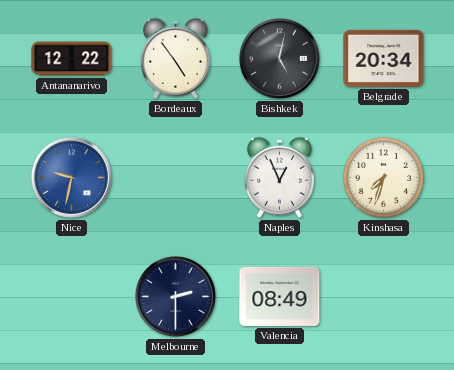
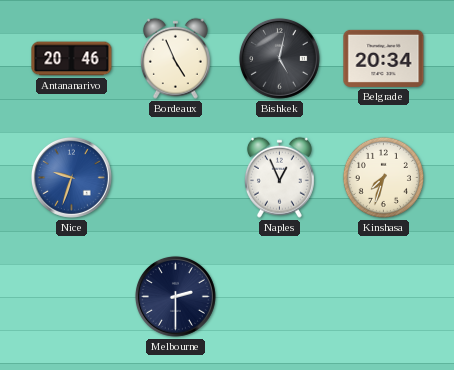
Antananarivo: 12:22 -> 20:46 (72, 59)
Bordeaux: 4:54 -> 4:56 (175, 58)
Nice: 9:32 -> 9:33 (71, 177)
Valencia: 08:49 -> none (280, 296)
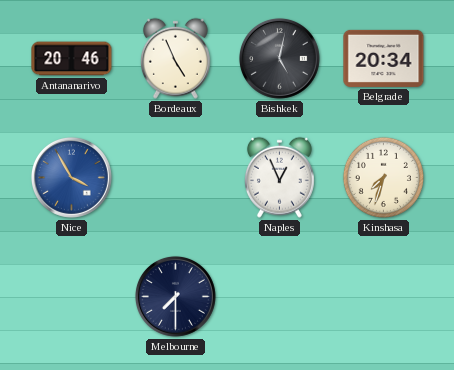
Nice: 9:33 -> 3:55 (71, 177)
Melbourne: 2:30 -> 7:30 (175, 296)
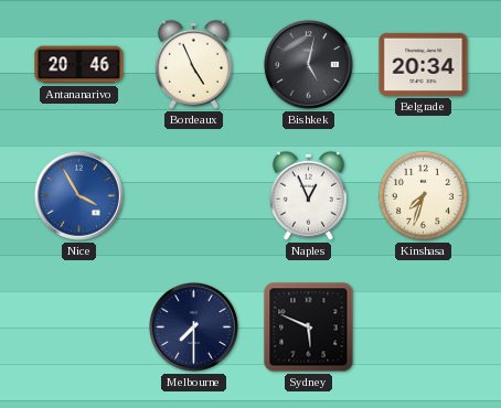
Sydney: none -> 5:49 (309, 328)
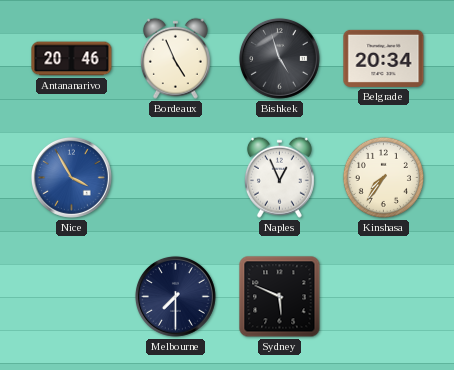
Bishkek: 5:02 -> 4:57 (279, 58)
Kinshasa: 7:33 -> 7:36 (383, 177)
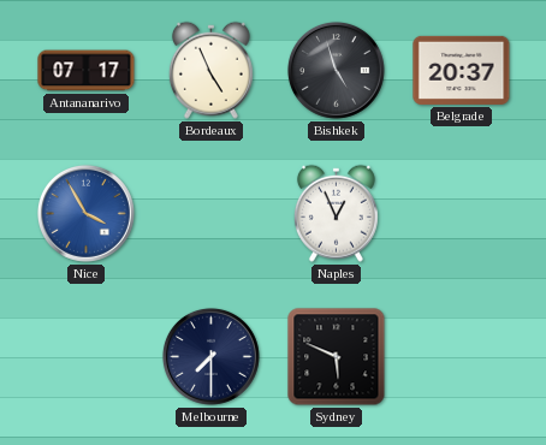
Antananarivo: 20:46 -> 07:17 (87, 71)
Belgrade: 20:34 -> 20:37 (462, 70)
Kinshasa: 7:36 -> none (383, 177)
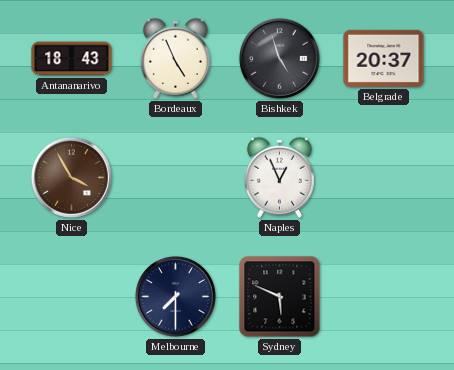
Antananarivo: 07:17 -> 18:43 (72, 59)
Nice dial: blue -> brown (71, 177)
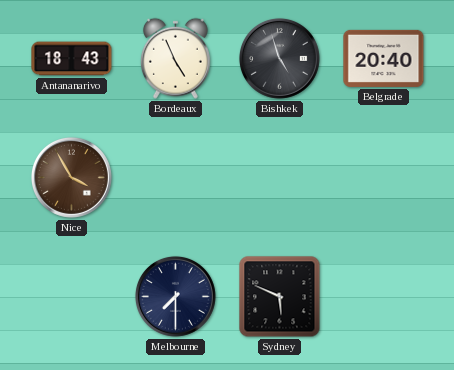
Belgrade: 20:37 -> 20:40 (384, 58)
Naples: 12:56 -> none (279, 177)
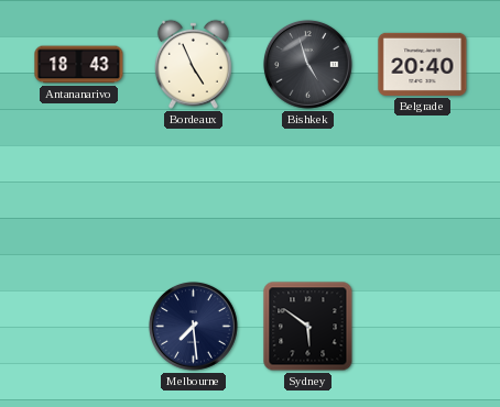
Nice: 3:55 -> none (71, 177)
Melbourne: 7:30 -> 7:29 (193, 326)
Sydney: 5:49 -> 5:51 (308, 327)
